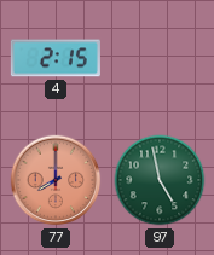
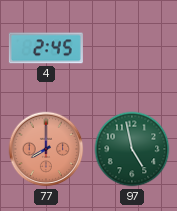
4: 2:15 -> 2:45 (46, 48)
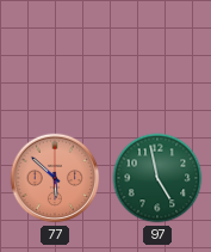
4: 2:45 -> none (46, 48)
77: 8:00 -> 5:52 (55, 178)
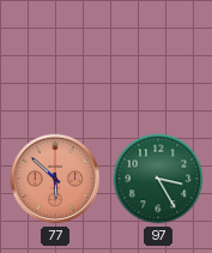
97: 4:58 -> 3:25 (158, 179)
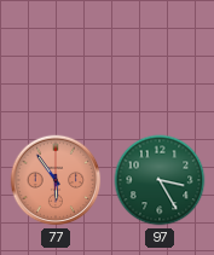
77: 5:52 -> 5:54 (56, 180)
